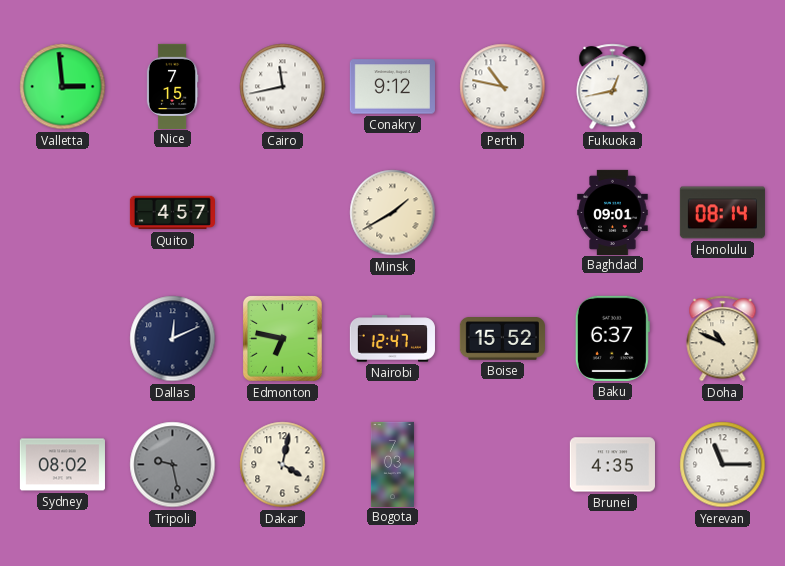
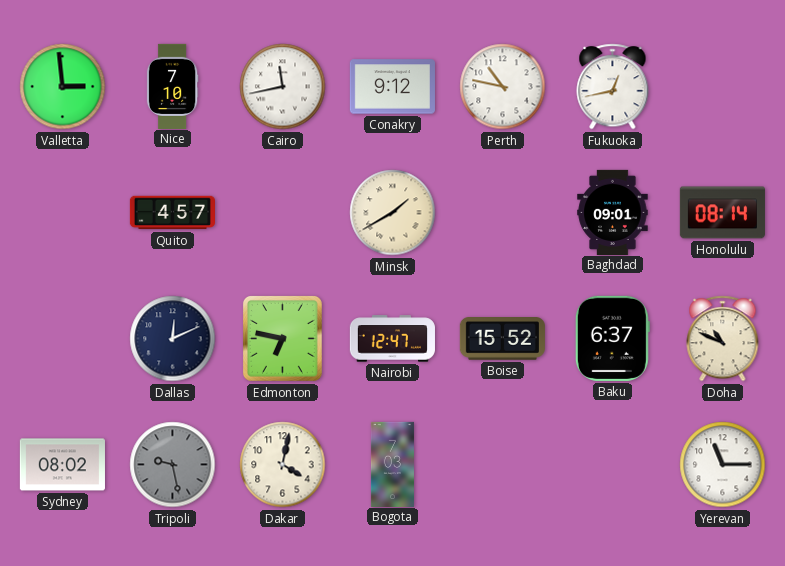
Nice: 7:15 -> 7:10 (172, 86)
Brunei: 4:35 -> none (612, 465)
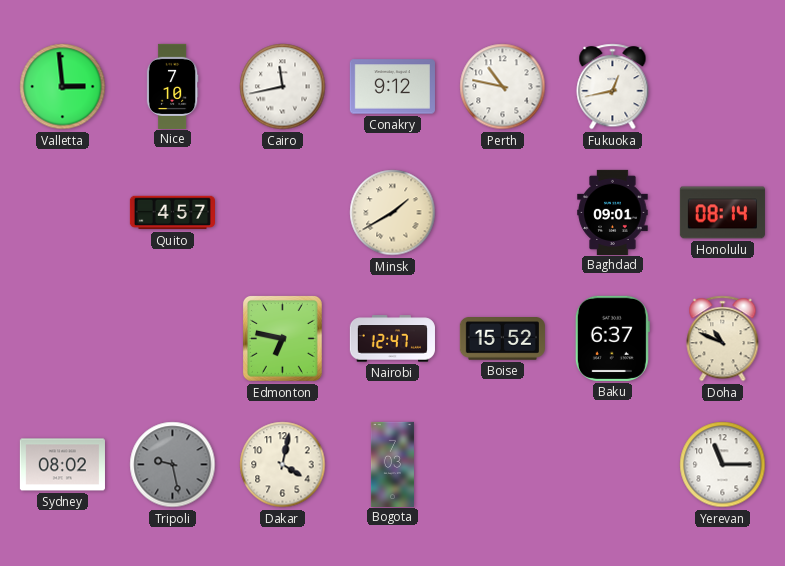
Dallas: 12:11 -> none (173, 339)
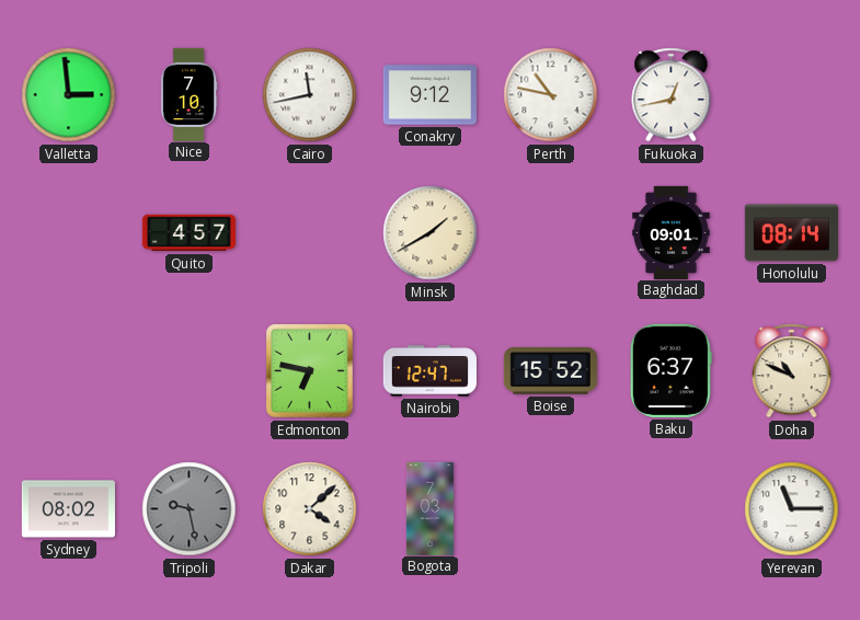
Dakar: 4:02 -> 4:08 (310, 509)
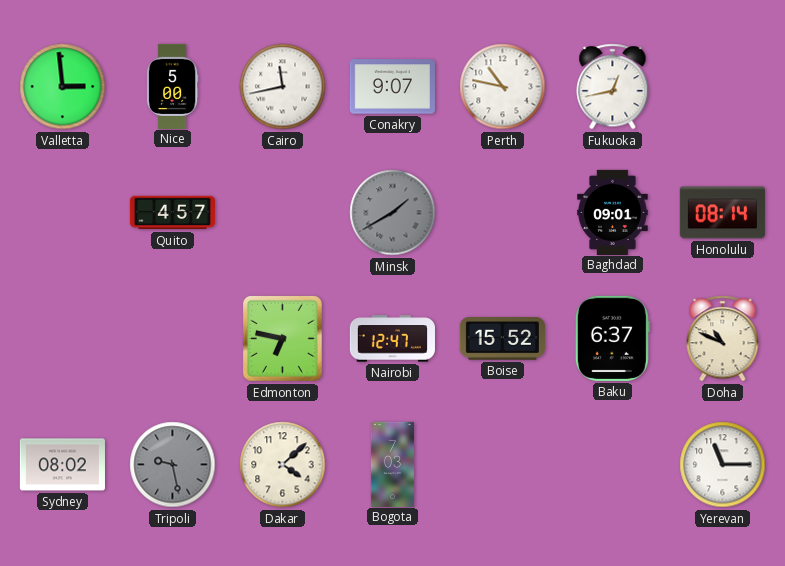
Nice: 7:10 -> 5:00 (172, 86)
Conakry: 9:12 -> 9:07 (392, 87)
Minsk dial: cream -> grey (393, 213)
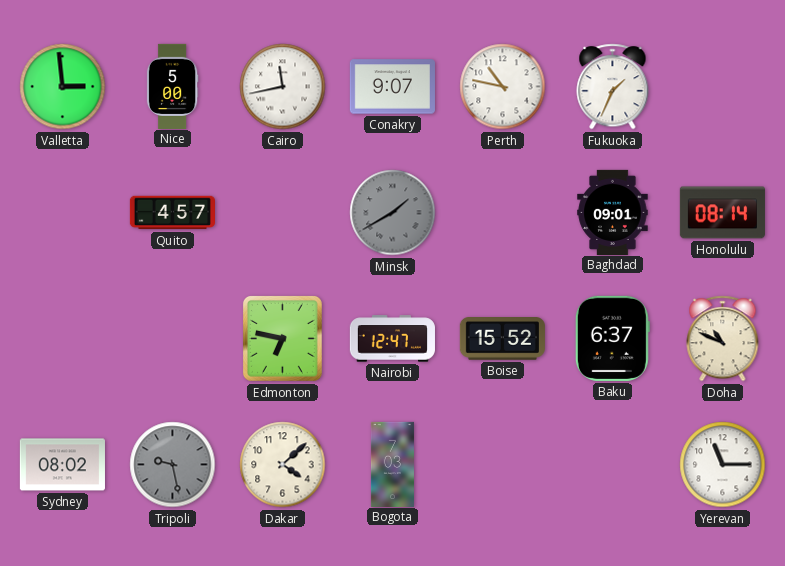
Fukuoka: 12:43 -> 1:34 (613, 87)
